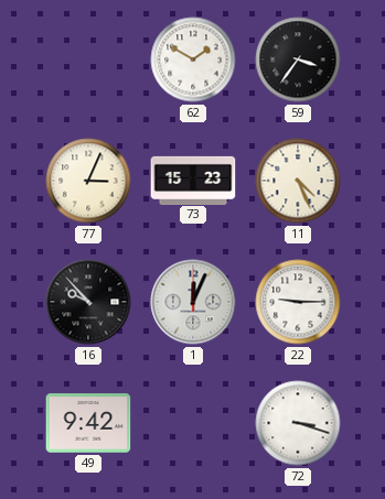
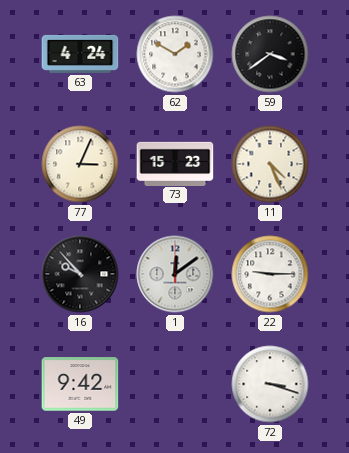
63: none -> 4:24 (80, 54)
59: 3:36 -> 3:39 (270, 54)
1: 12:04 -> 12:09 (175, 274)
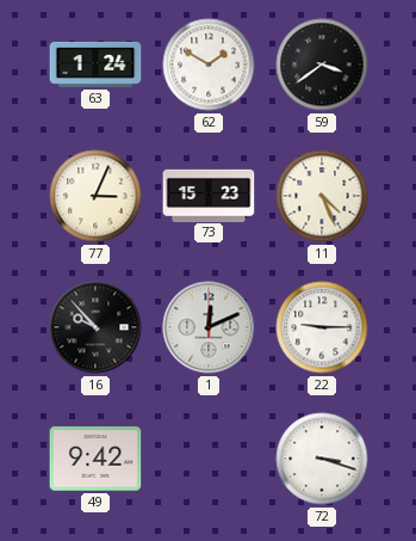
63: 4:24 -> 1:24 (95, 64)
1: 12:09 -> 12:11 (209, 327)
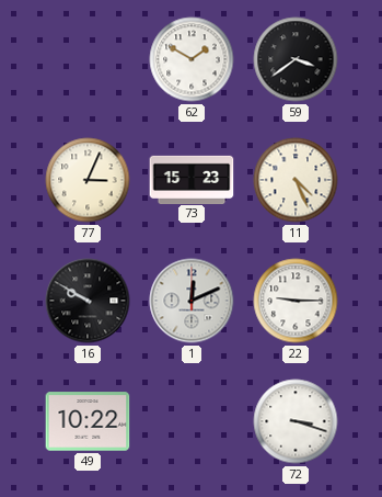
63: 1:24 -> none (95, 64)
16: 9:53 -> 9:50 (88, 301)
49: 9:42 -> 10:22 (88, 421)
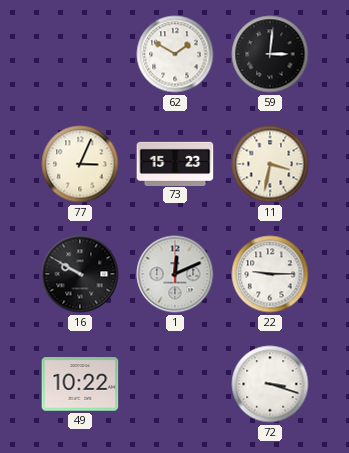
59: 3:39 -> 3:01 (270, 54)
11: 4:26 -> 3:32 (270, 164)
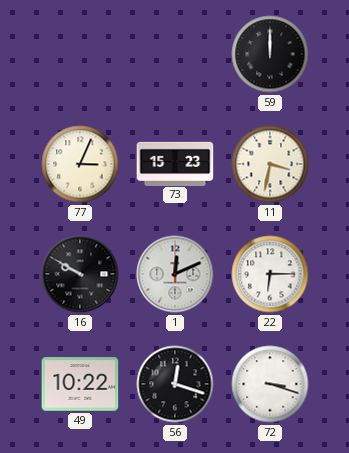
62: 1:50 -> none (175, 54)
59: 3:01 -> 12:00 (270, 54)
22: 9:15 -> 6:15 (270, 274)
56: none -> 12:18 (175, 384)
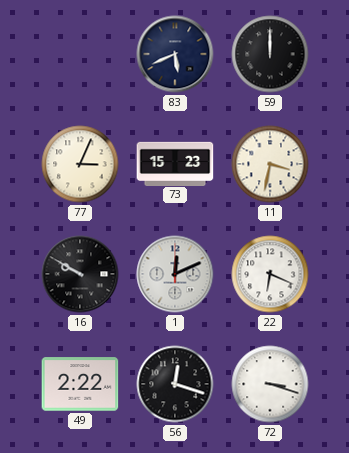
83: none -> 5:41 (175, 54)
22: 6:15 -> 6:19 (270, 274)
49: 10:22 -> 2:22 (80, 384)
